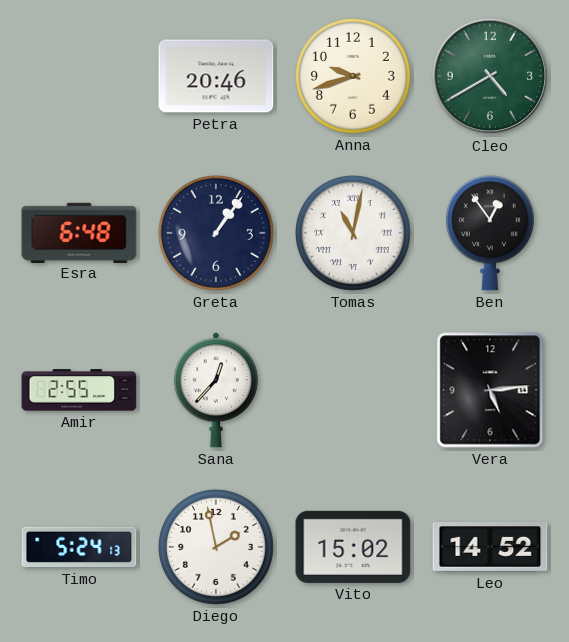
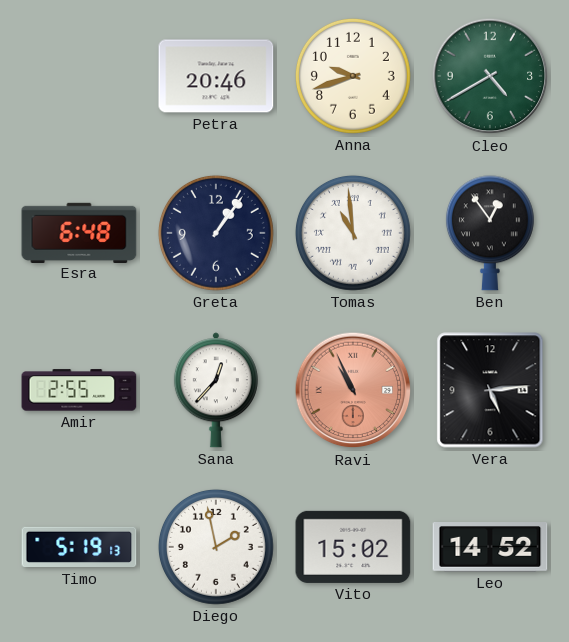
Tomas: 11:02 -> 10:59 (353, 233)
Ravi: none -> 10:56 (353, 390)
Timo: 5:24 -> 5:19 (79, 547)
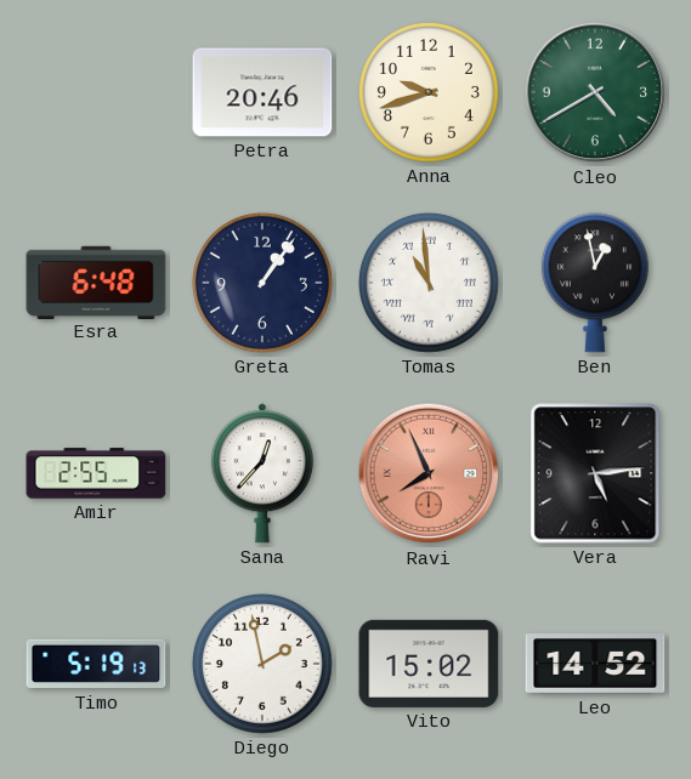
Ben: 12:54 -> 12:58 (595, 283)
Ravi: 10:56 -> 7:56 (429, 473)
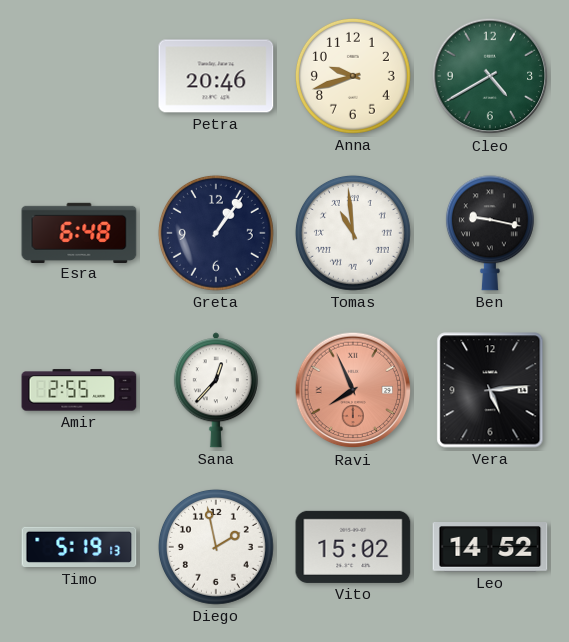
Ben: 12:58 -> 9:17 (490, 233)
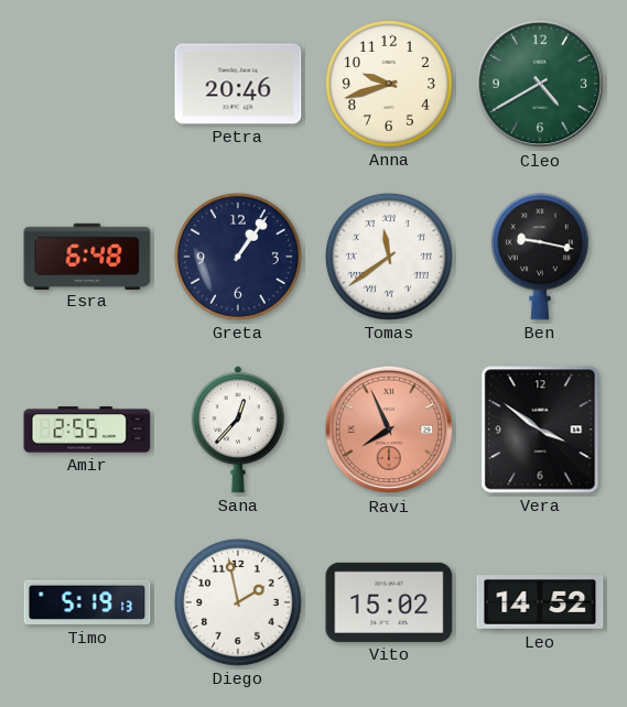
Tomas: 10:59 -> 11:39 (389, 257)
Vera: 5:14 -> 3:51 (540, 429)
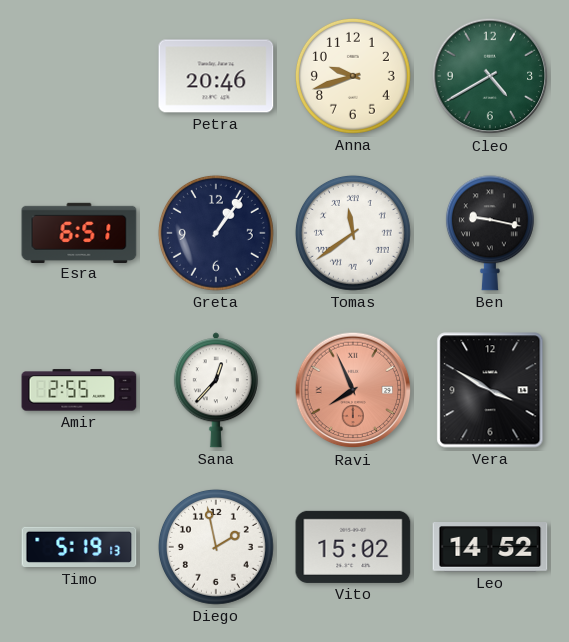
Esra: 6:48 -> 6:51 (79, 232)
Vera: 3:51 -> 3:50 (490, 390)
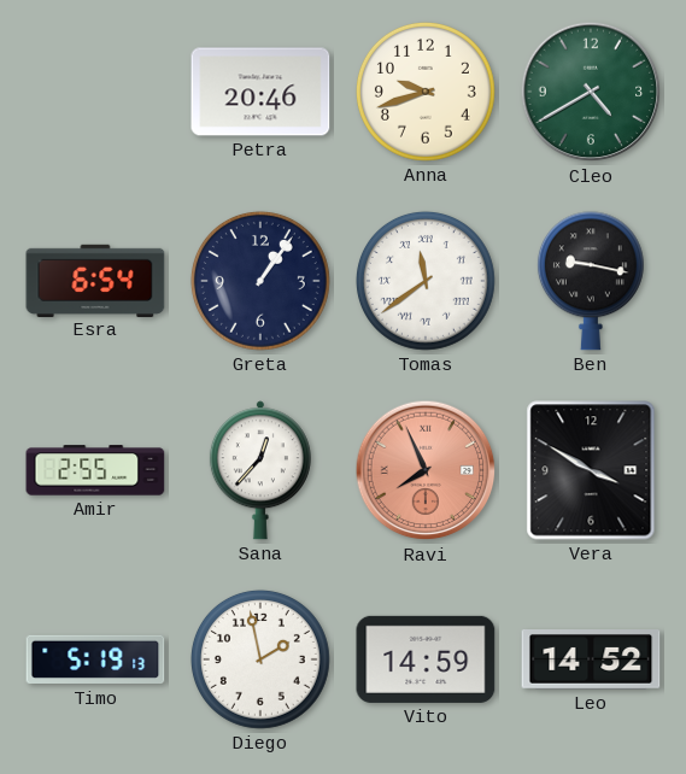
Esra: 6:51 -> 6:54 (95, 280)
Vito: 15:02 -> 14:59 (426, 659)
